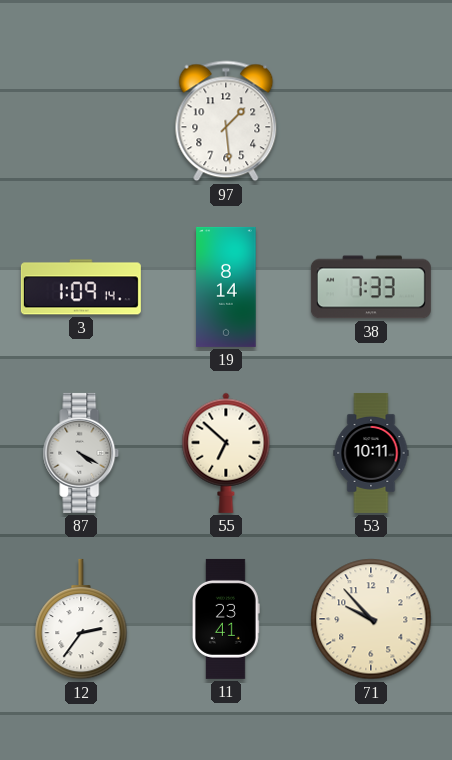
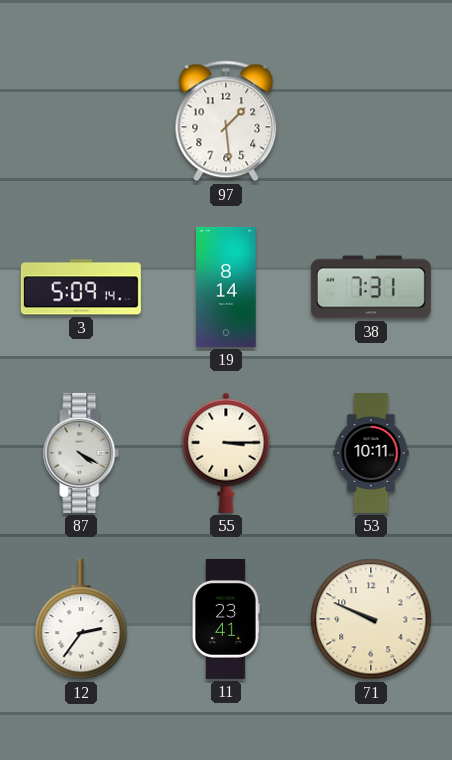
3: 1:09 -> 5:09 (81, 287)
38: 7:33 -> 7:31 (371, 287)
55: 6:52 -> 3:15 (226, 453)
71: 9:53 -> 9:49 (371, 619)
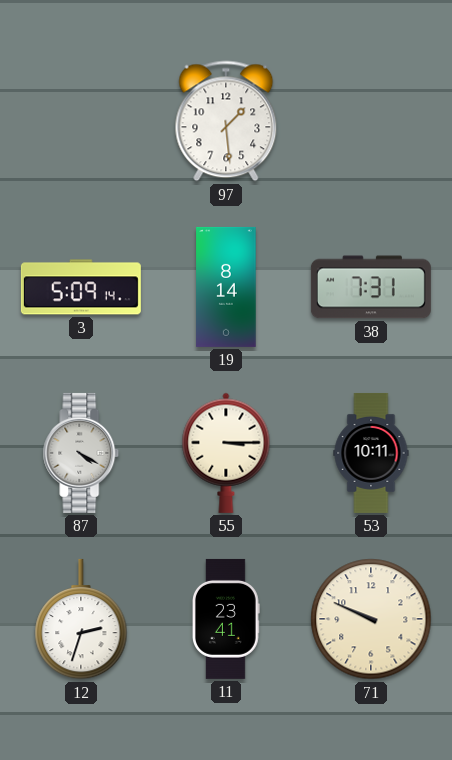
12: 2:36 -> 2:33 (81, 619)
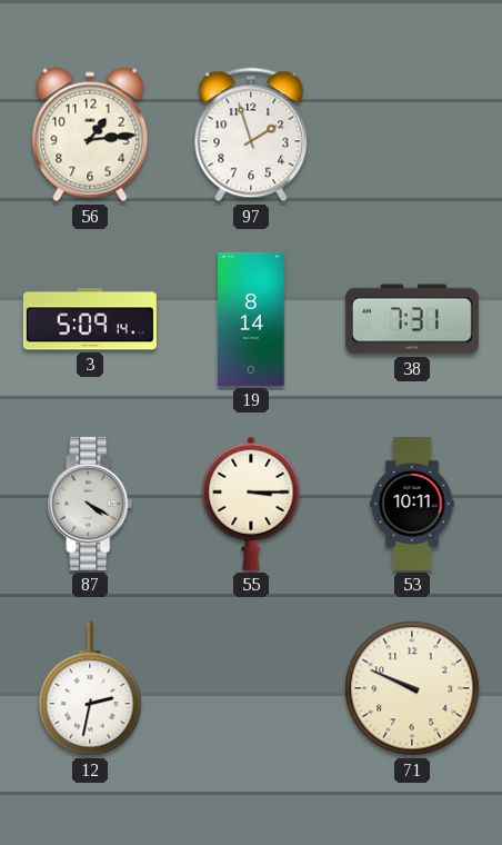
56: none -> 1:14 (90, 135)
97: 1:29 -> 1:57 (251, 135)
12: 2:33 -> 2:32 (90, 688)
11: 23:41 -> none (226, 619)
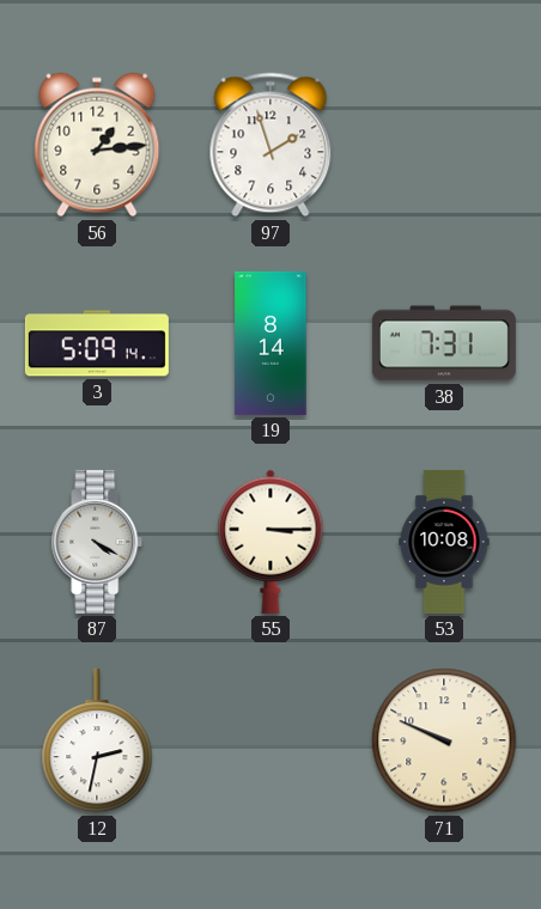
53: 10:11 -> 10:08 (444, 542)
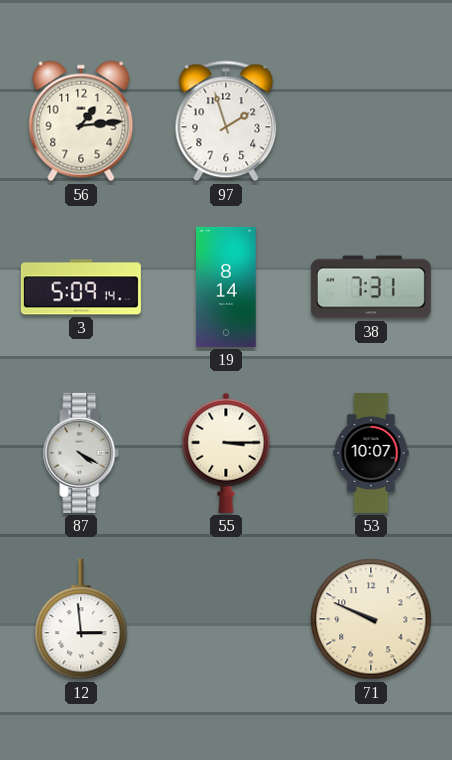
53: 10:08 -> 10:07 (371, 453)
12: 2:32 -> 2:59 (81, 619)
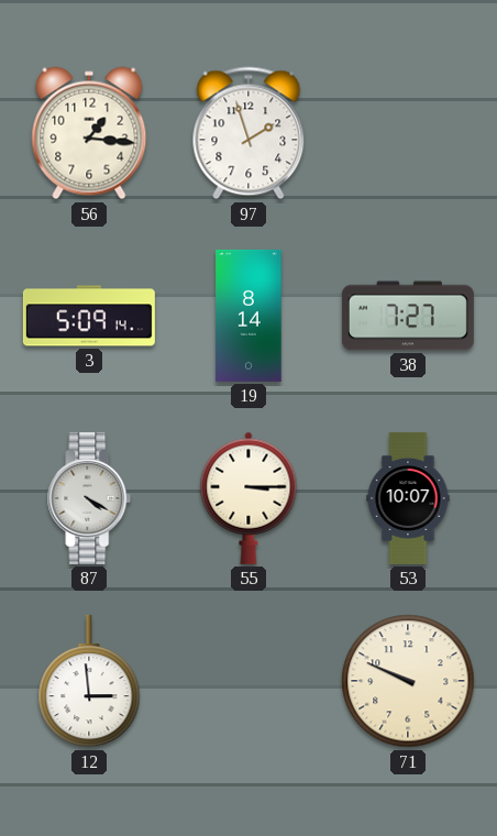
56: 1:14 -> 1:16 (89, 133)
38: 7:31 -> 7:27 (408, 316)
